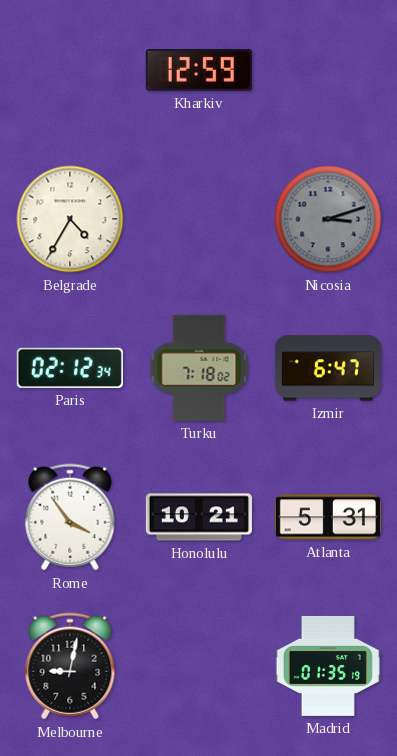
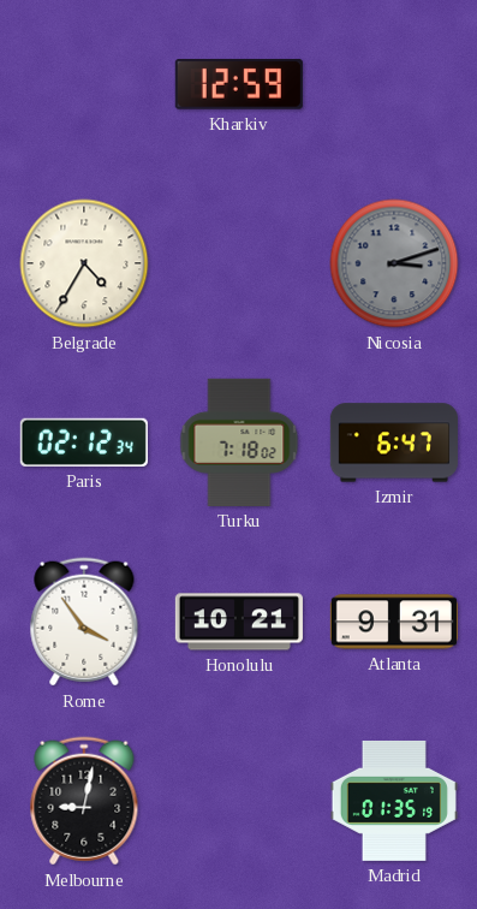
Atlanta: 5:31 -> 9:31 (394, 622)
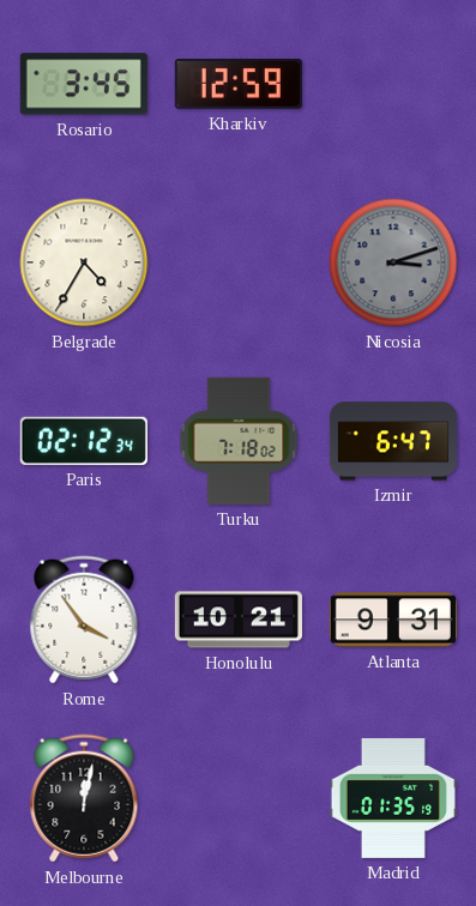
Rosario: none -> 3:45 (84, 84)
Melbourne: 9:02 -> 12:02 (84, 798)
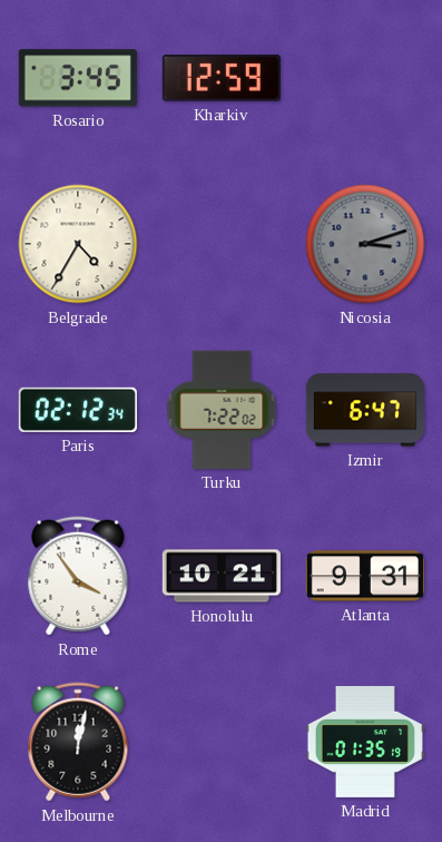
Turku: 7:18 -> 7:22 (222, 410)
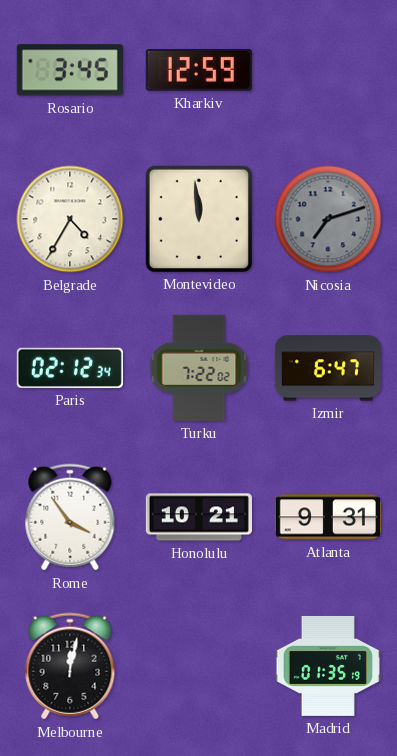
Montevideo: none -> 11:59 (199, 219)
Nicosia: 3:12 -> 7:12 (328, 219)
